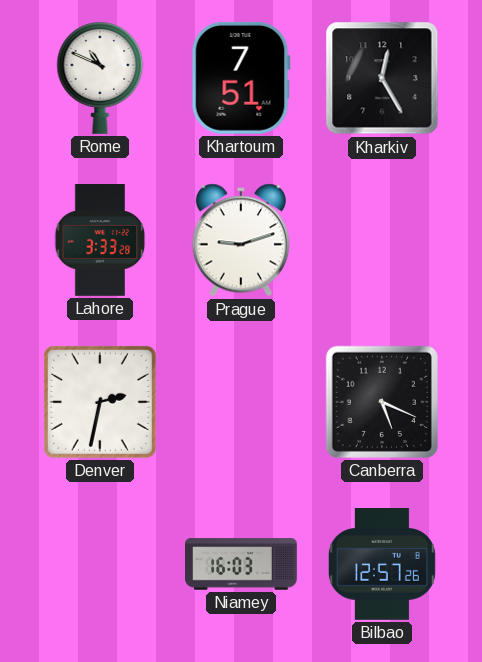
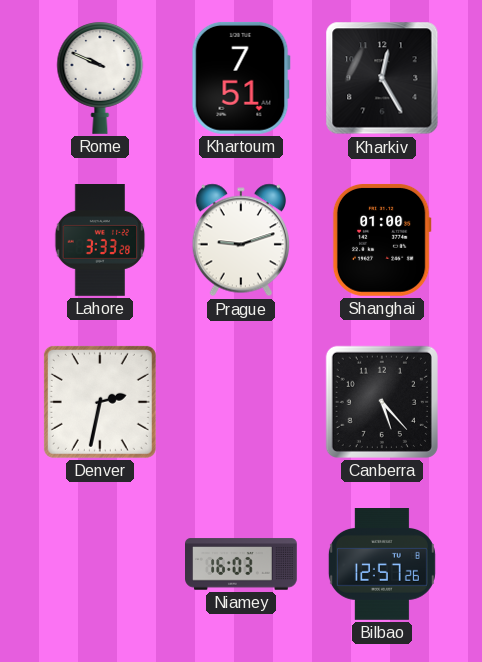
Rome: 10:49 -> 9:49 (100, 78)
Shanghai: none -> 01:00 (382, 240)
Canberra: 5:19 -> 5:23 (382, 402)
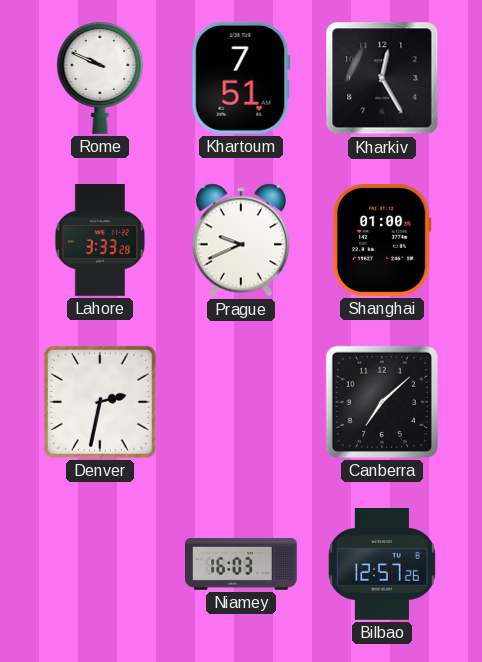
Prague: 9:12 -> 9:41 (241, 240)
Canberra: 5:23 -> 7:08 (382, 402)
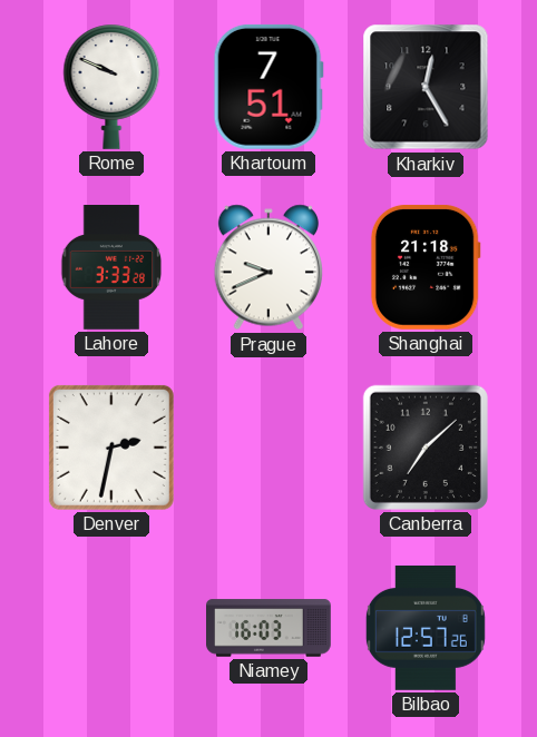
Shanghai: 01:00 -> 21:18 (426, 267)
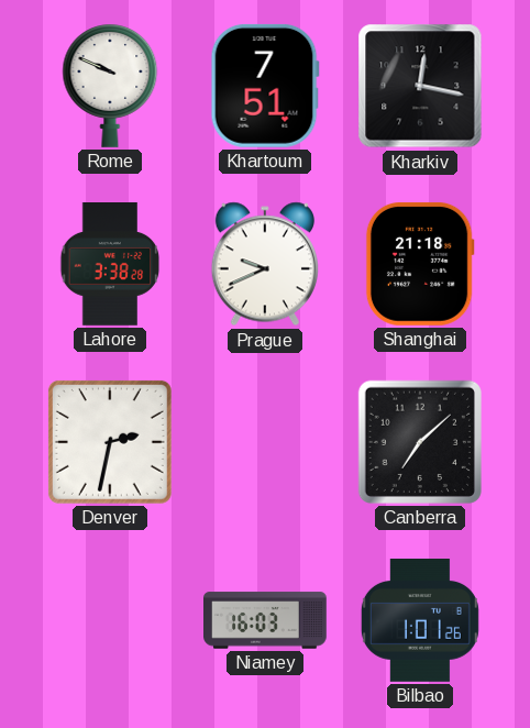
Kharkiv: 12:25 -> 12:17 (420, 86)
Lahore: 3:33 -> 3:38 (110, 265)
Bilbao: 12:57 -> 1:01 (420, 621)
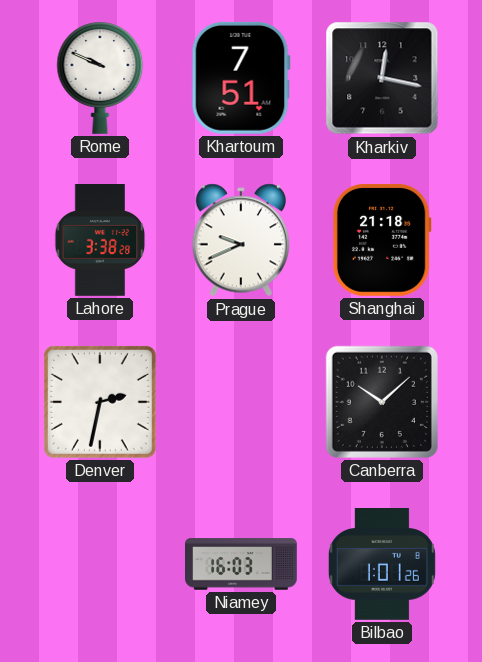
Canberra: 7:08 -> 10:08 (382, 402)
